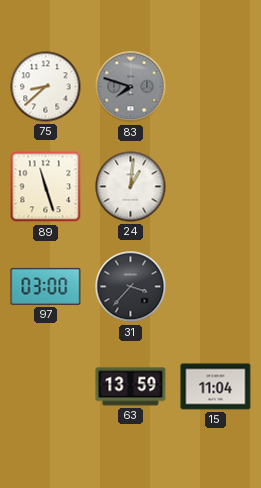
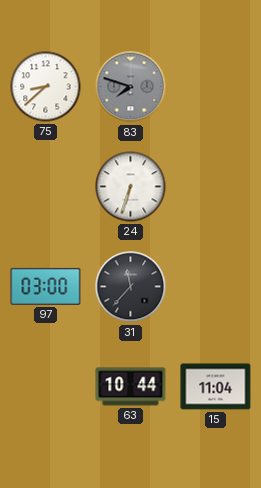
89: 11:27 -> none (46, 187)
24: 1:01 -> 6:33 (131, 187)
31: 3:37 -> 11:37 (131, 287)
63: 13:59 -> 10:44 (131, 387)
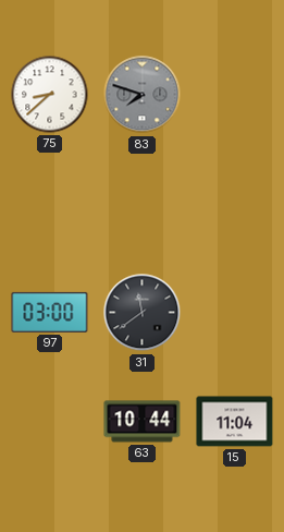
24: 6:33 -> none (131, 187)
31: 11:37 -> 11:39 (143, 313)
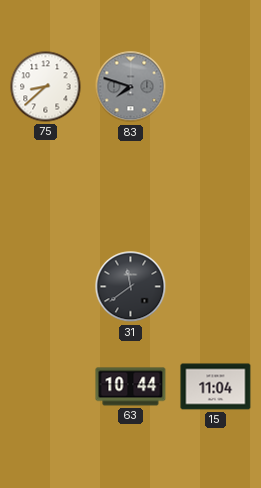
97: 03:00 -> none (50, 312)
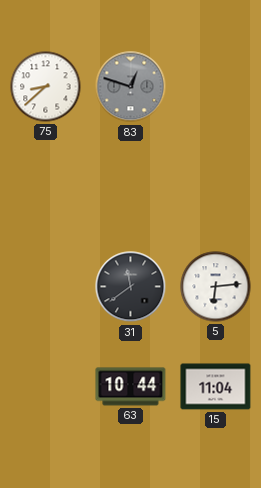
83: 7:48 -> 12:48 (131, 87)
5: none -> 6:14 (216, 287)
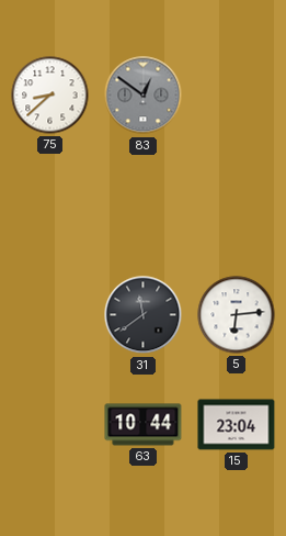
83: 12:48 -> 12:51 (144, 96)
15: 11:04 -> 23:04 (237, 425)
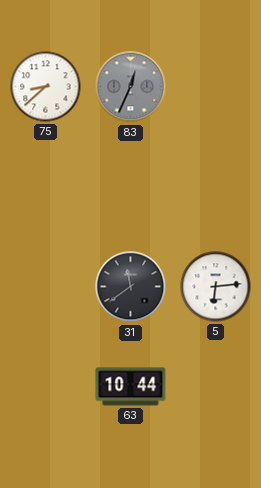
83: 12:51 -> 12:34 (131, 87)
15: 23:04 -> none (237, 425)
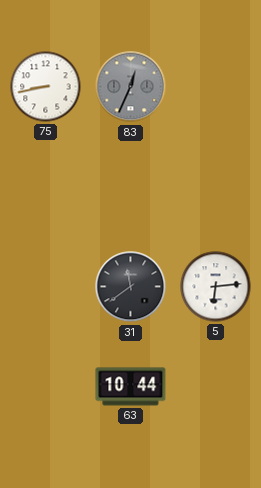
75: 8:38 -> 8:43 (46, 87)
